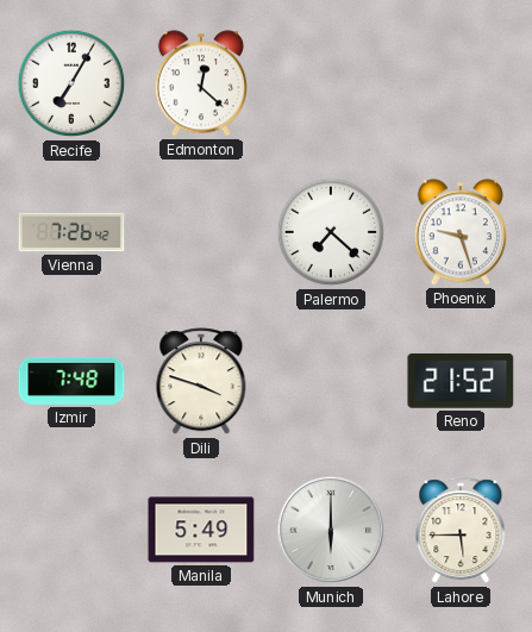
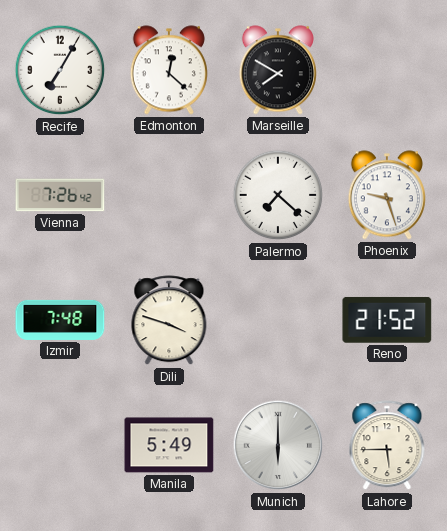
Marseille: none -> 7:50 (278, 70)
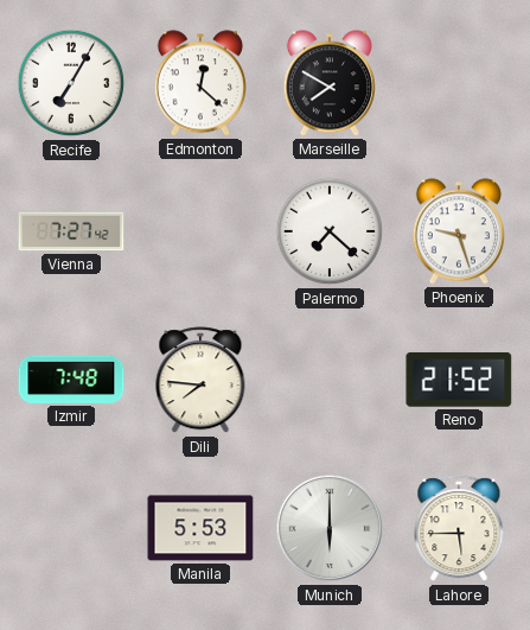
Vienna: 7:26 -> 7:27 (71, 231)
Dili: 3:48 -> 7:46 (200, 381)
Manila: 5:49 -> 5:53 (200, 528)
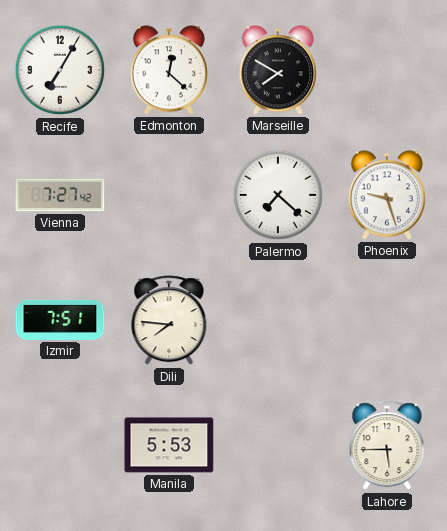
Izmir: 7:48 -> 7:51 (60, 320)
Reno: 21:52 -> none (459, 380)
Munich: 6:00 -> none (330, 528)
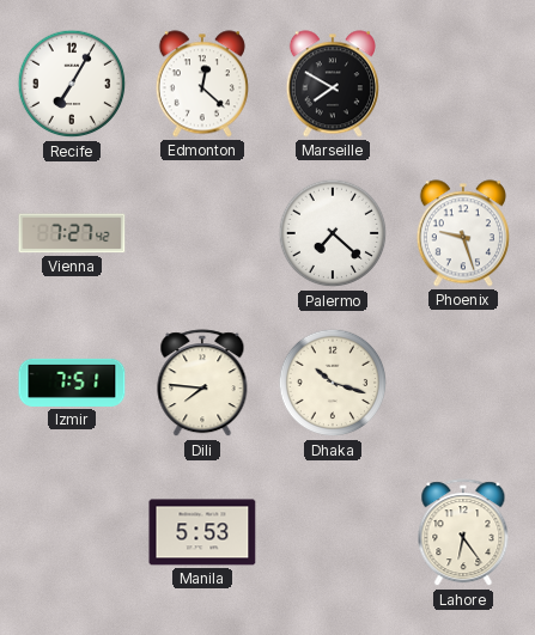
Dhaka: none -> 10:18 (333, 383)
Lahore: 5:45 -> 6:24 (463, 533)
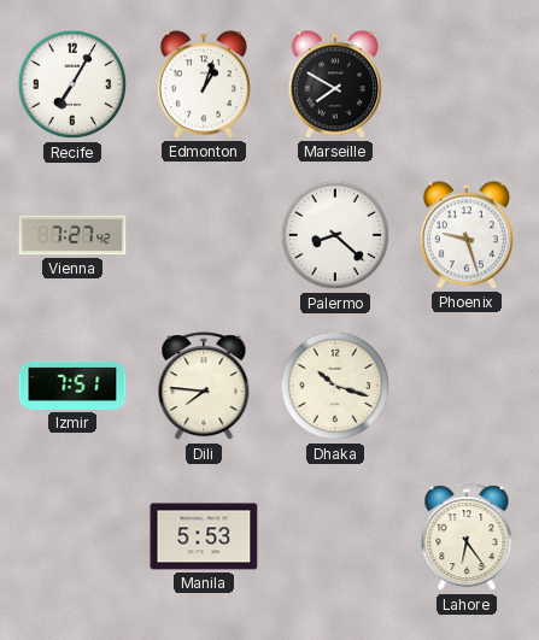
Edmonton: 12:22 -> 1:03 (204, 84)
Palermo: 7:22 -> 8:22 (335, 235)
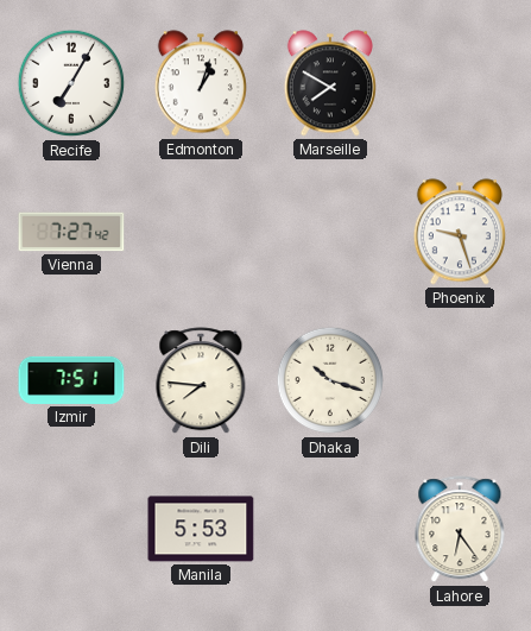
Palermo: 8:22 -> none (335, 235)
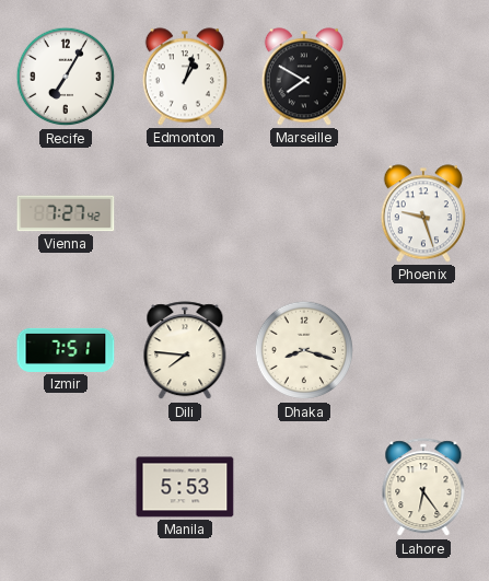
Dhaka: 10:18 -> 8:18 (304, 350)
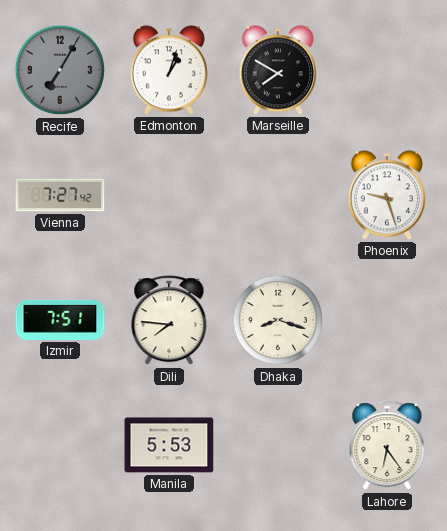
Recife dial: white -> grey (60, 70)
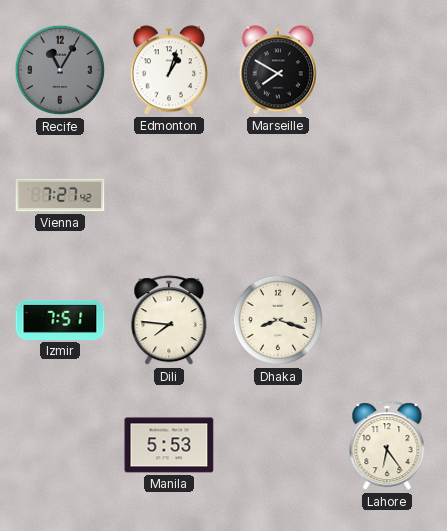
Recife: 7:05 -> 11:05 (60, 70)
Phoenix: 9:27 -> none (387, 195)
